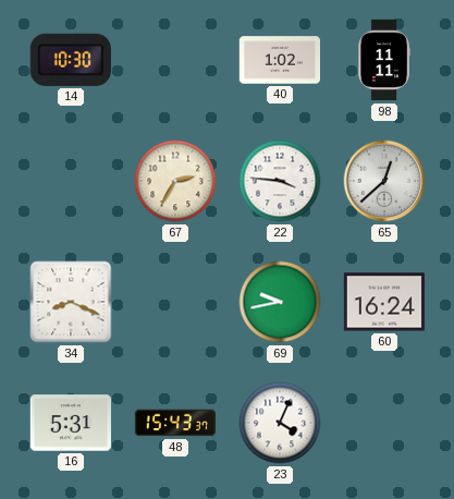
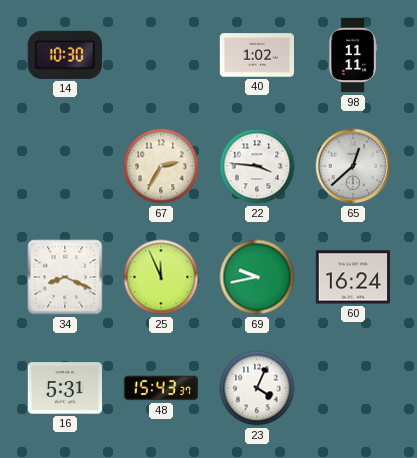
25: none -> 11:56 (161, 277)
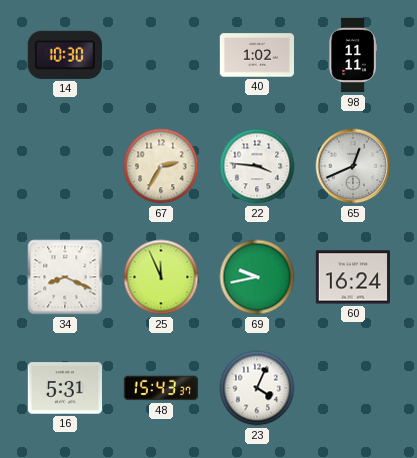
65: 12:38 -> 12:41 (353, 166)
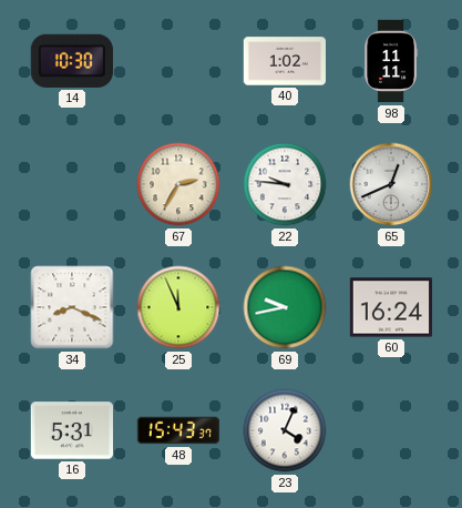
22: 3:46 -> 9:46 (285, 184)
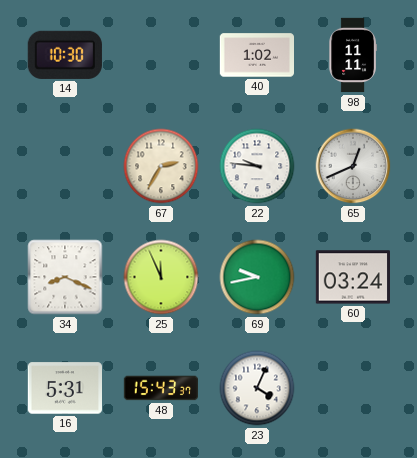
60: 16:24 -> 03:24 (352, 277)
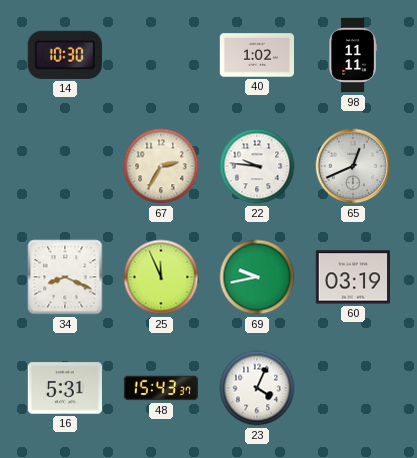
60: 03:24 -> 03:19 (352, 277)
